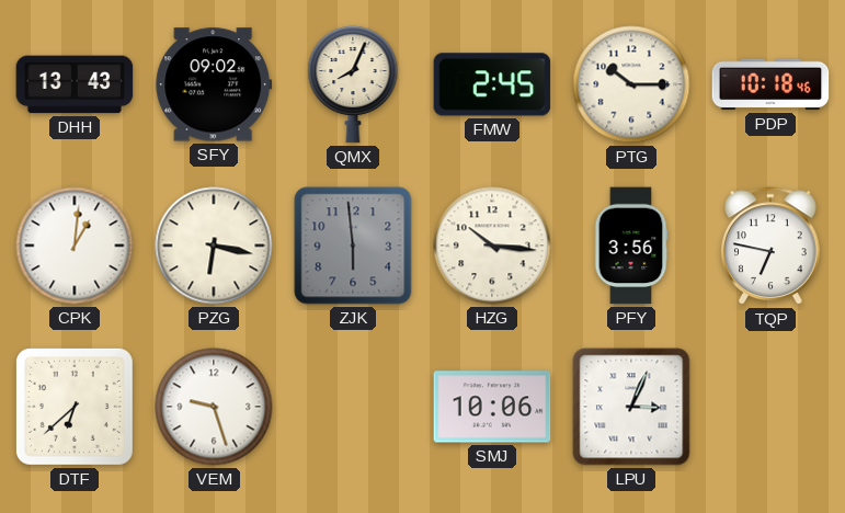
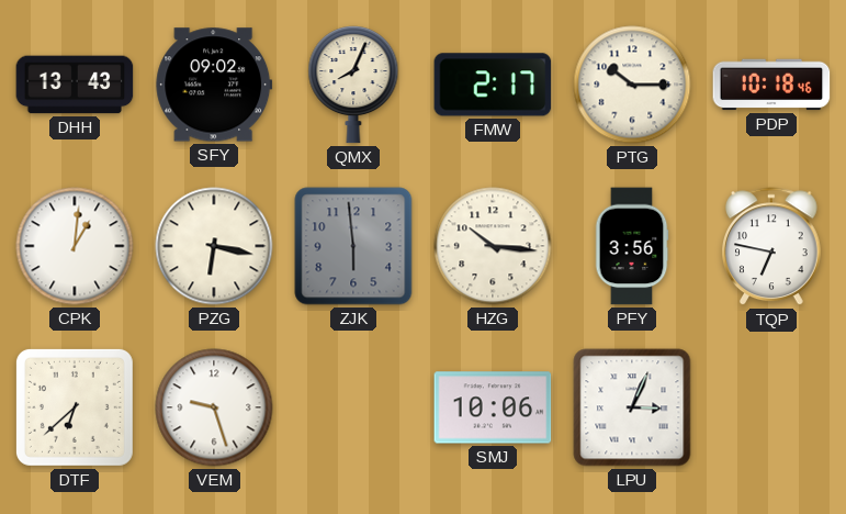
FMW: 2:45 -> 2:17 (493, 85)
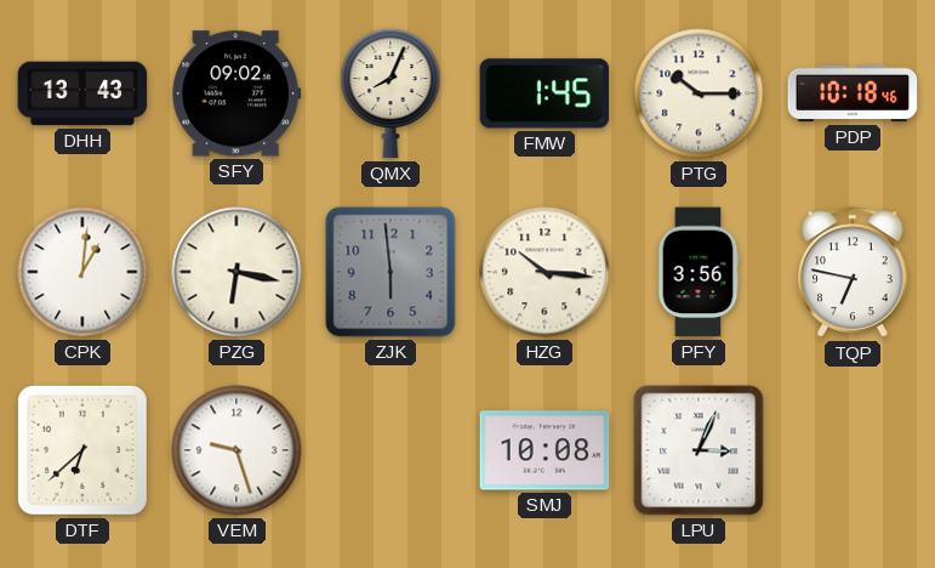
FMW: 2:17 -> 1:45 (545, 93)
SMJ: 10:06 -> 10:08 (545, 450)
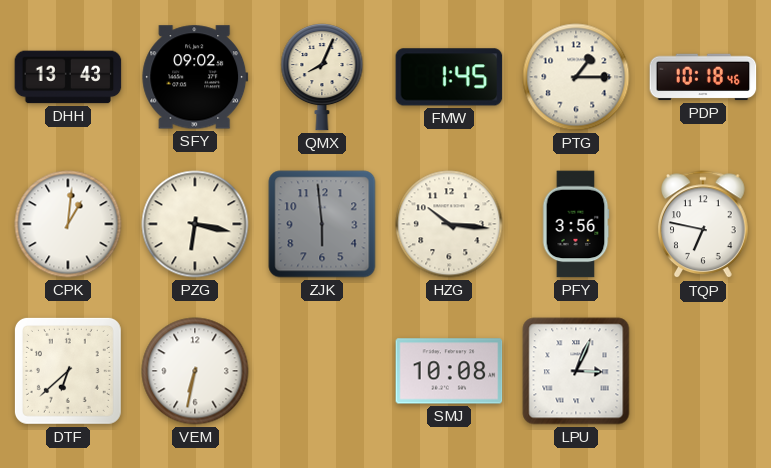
PTG: 10:15 -> 1:15 (576, 77)
VEM: 9:27 -> 6:32 (195, 371)
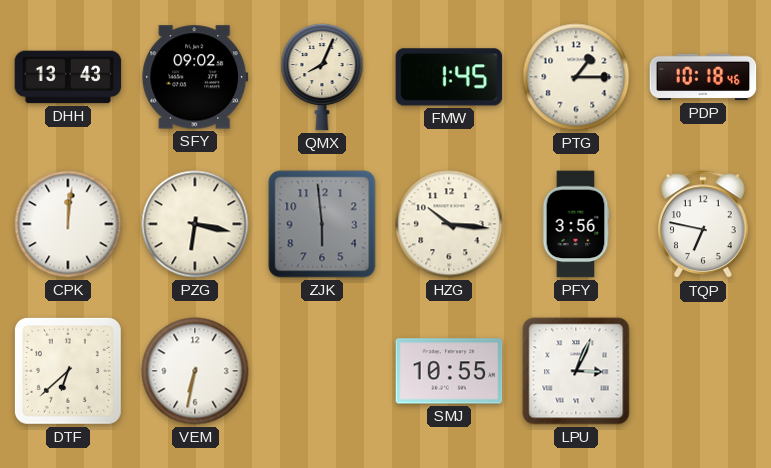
CPK: 1:01 -> 12:01 (68, 224)
SMJ: 10:08 -> 10:55 (449, 371)
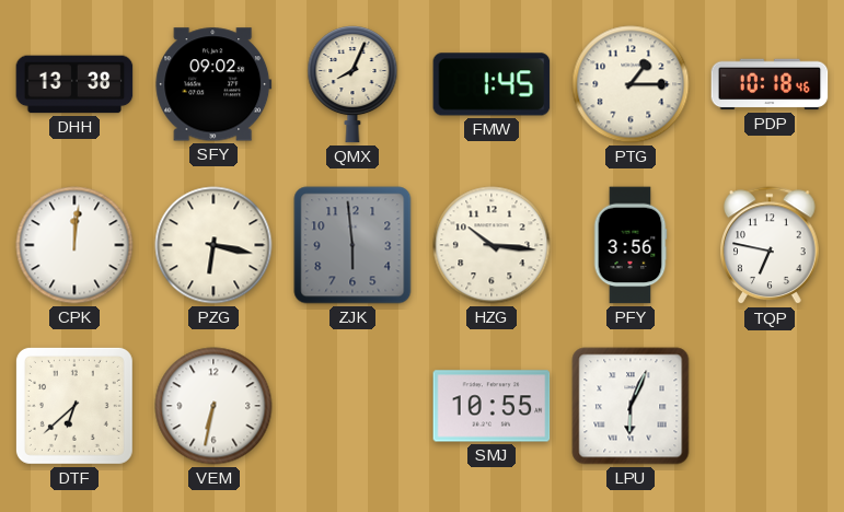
DHH: 13:43 -> 13:38 (74, 84)
LPU: 3:04 -> 6:04 (631, 406)
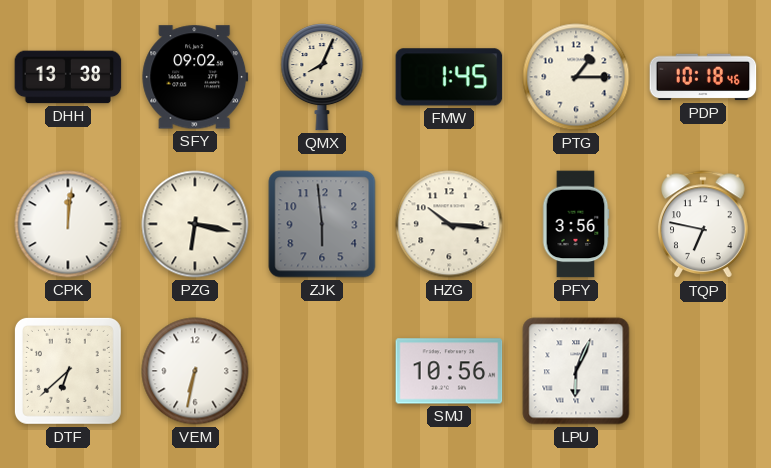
SMJ: 10:55 -> 10:56 (449, 371)
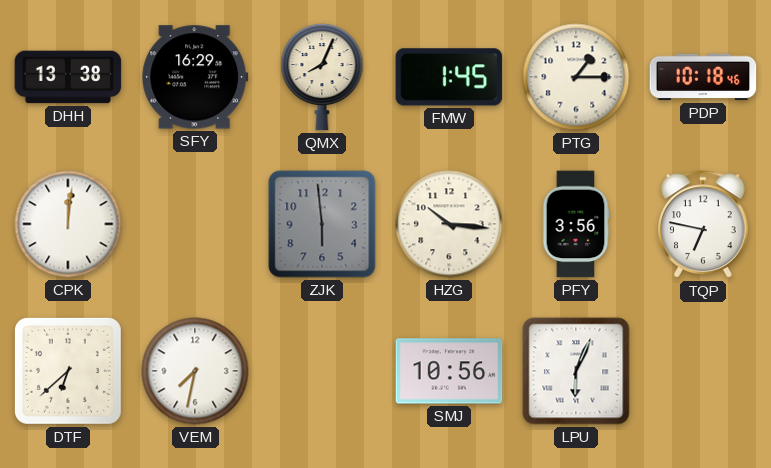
SFY: 09:02 -> 16:29 (195, 77)
PZG: 6:17 -> none (195, 224)
VEM: 6:32 -> 7:32 (195, 371)
